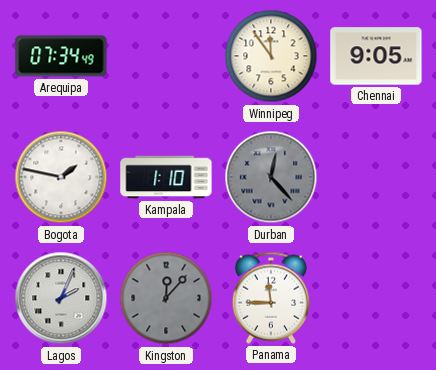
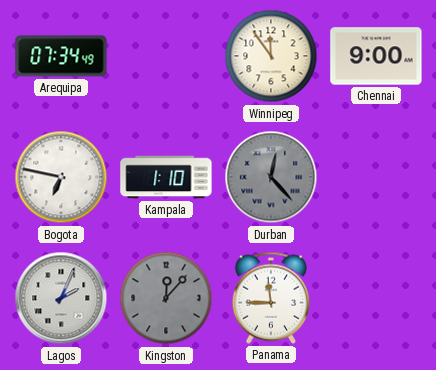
Chennai: 9:05 -> 9:00 (376, 56)
Bogota: 1:47 -> 6:47 (61, 177)
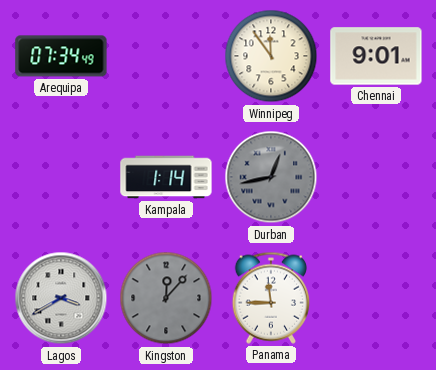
Chennai: 9:00 -> 9:01 (376, 56)
Bogota: 6:47 -> none (61, 177)
Kampala: 1:10 -> 1:14 (166, 177)
Durban: 12:23 -> 12:43 (271, 177)
Lagos: 2:04 -> 3:40 (61, 298)
